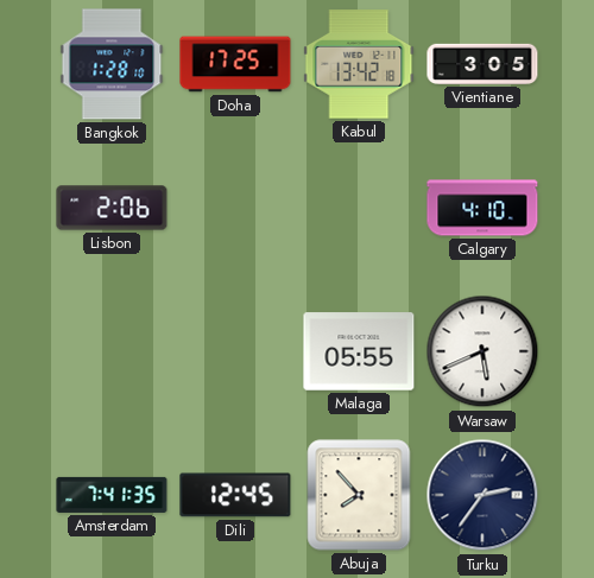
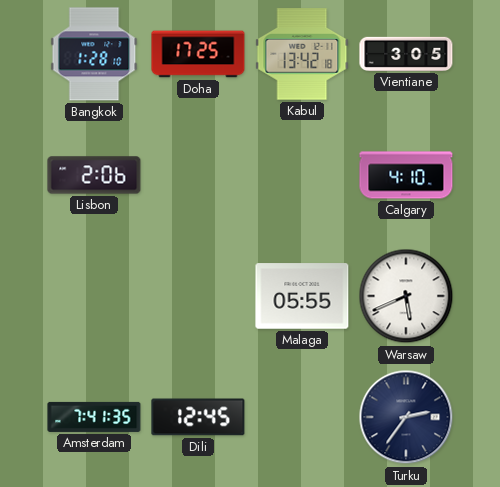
Abuja: 7:53 -> none (359, 495)
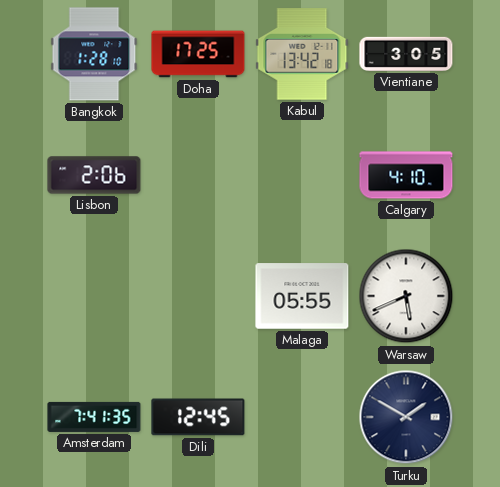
Turku: 2:36 -> 1:50 (406, 417)
